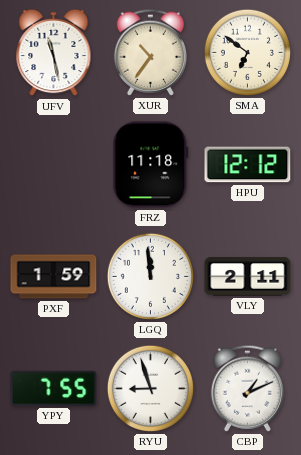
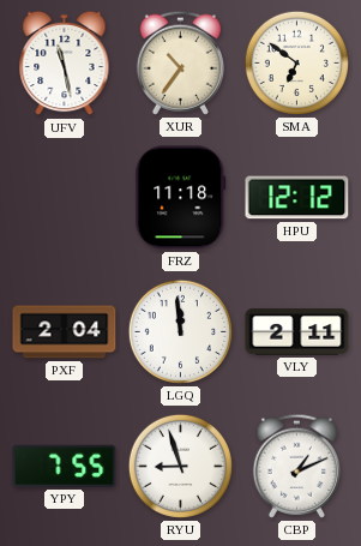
PXF: 1:59 -> 2:04 (65, 332)
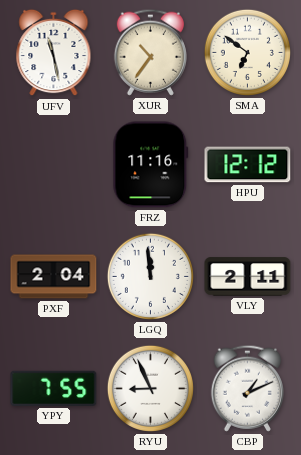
FRZ: 11:18 -> 11:16 (151, 165)
RYU: 8:57 -> 8:56 (150, 388)
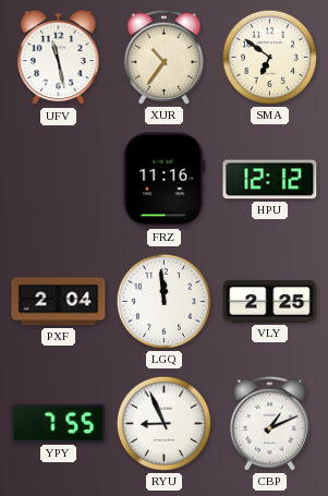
VLY: 2:11 -> 2:25 (270, 302)
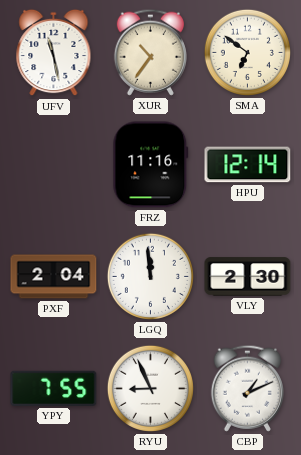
HPU: 12:12 -> 12:14 (248, 165)
VLY: 2:25 -> 2:30 (248, 277)
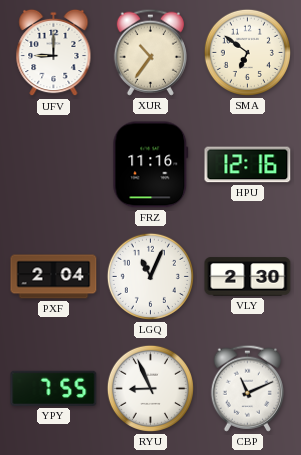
UFV: 11:28 -> 9:00 (54, 53)
HPU: 12:14 -> 12:16 (248, 165)
LGQ: 11:59 -> 11:04 (150, 276)
CBP: 1:11 -> 11:11 (247, 388)
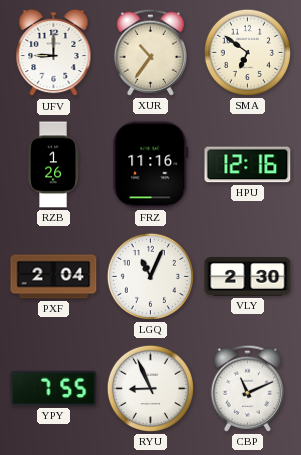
RZB: none -> 1:26 (54, 165)
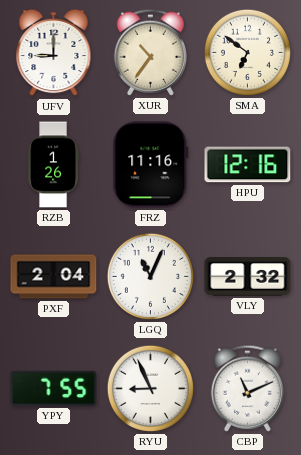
VLY: 2:30 -> 2:32 (248, 277)
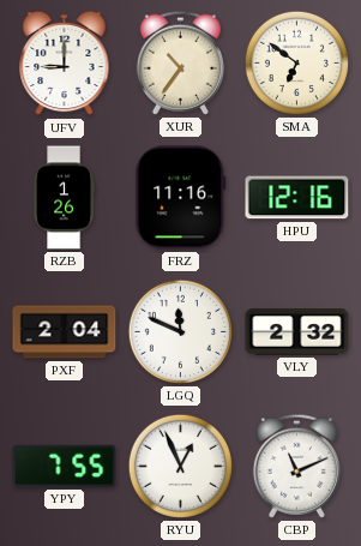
LGQ: 11:04 -> 11:49 (180, 331)
RYU: 8:56 -> 12:56 (180, 466)
